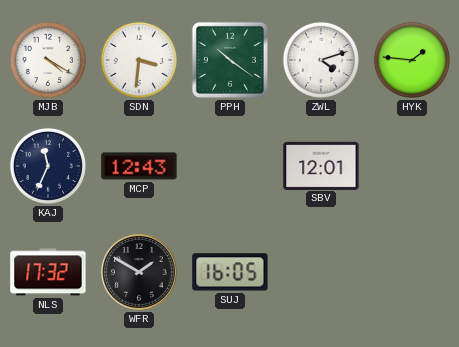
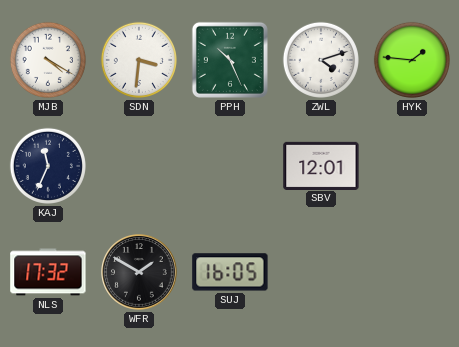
PPH: 10:21 -> 10:26 (230, 60)
MCP: 12:43 -> none (139, 166)
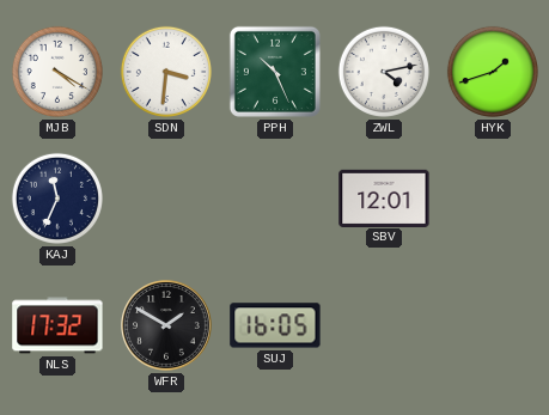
ZWL: 4:12 -> 4:13 (384, 72)
HYK: 1:46 -> 1:42 (493, 72)
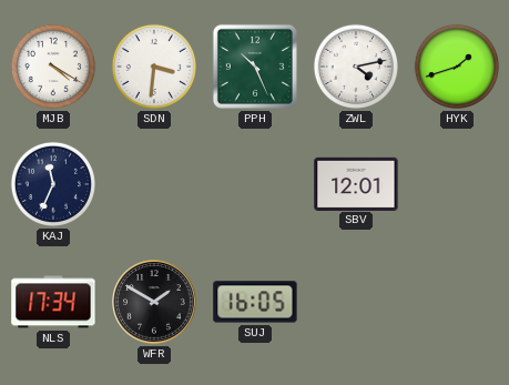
NLS: 17:32 -> 17:34 (53, 302)
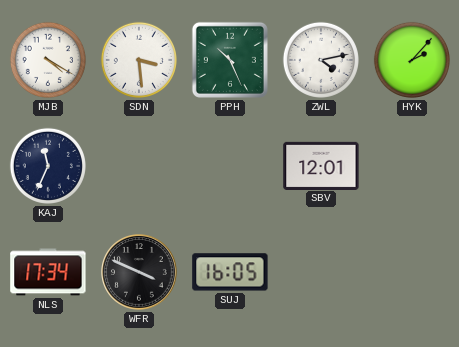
SDN: 3:31 -> 3:29 (139, 60)
HYK: 1:42 -> 2:07 (412, 60)
WFR: 1:50 -> 3:49 (140, 273)
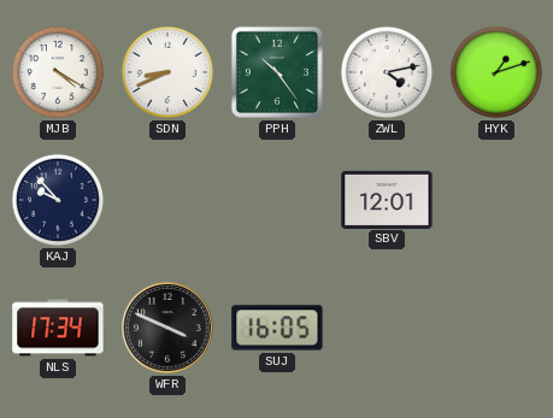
SDN: 3:29 -> 8:41 (167, 72)
PPH: 10:26 -> 10:24 (277, 72)
HYK: 2:07 -> 1:12 (496, 72)
KAJ: 11:34 -> 9:53 (58, 200)
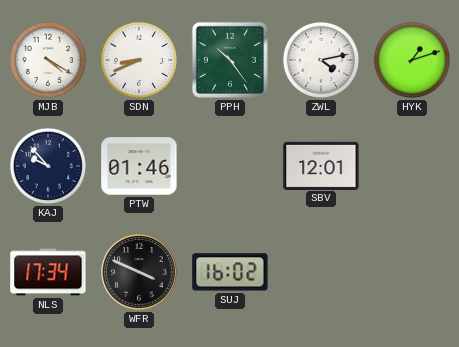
PTW: none -> 01:46 (139, 166)
SUJ: 16:05 -> 16:02 (230, 272)
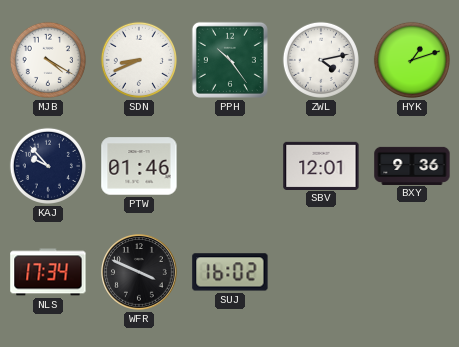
BXY: none -> 9:36 (412, 165)
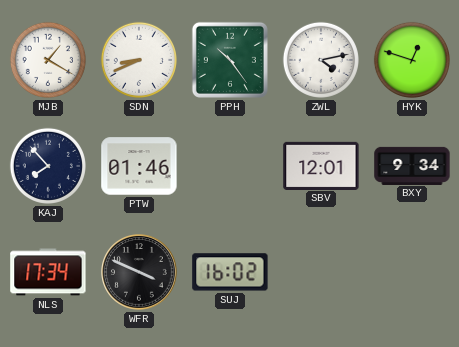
MJB: 4:20 -> 1:20 (48, 60)
HYK: 1:12 -> 12:48 (412, 60)
KAJ: 9:53 -> 7:53 (48, 166)
BXY: 9:36 -> 9:34 (412, 165)
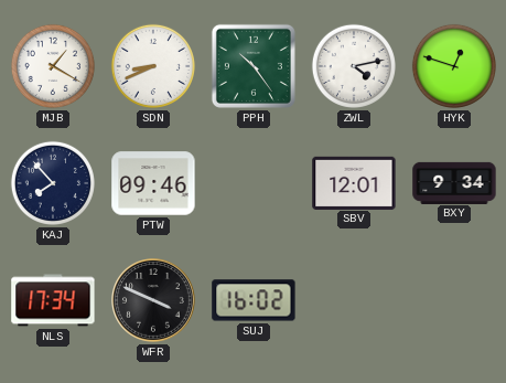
PTW: 01:46 -> 09:46 (153, 183)
